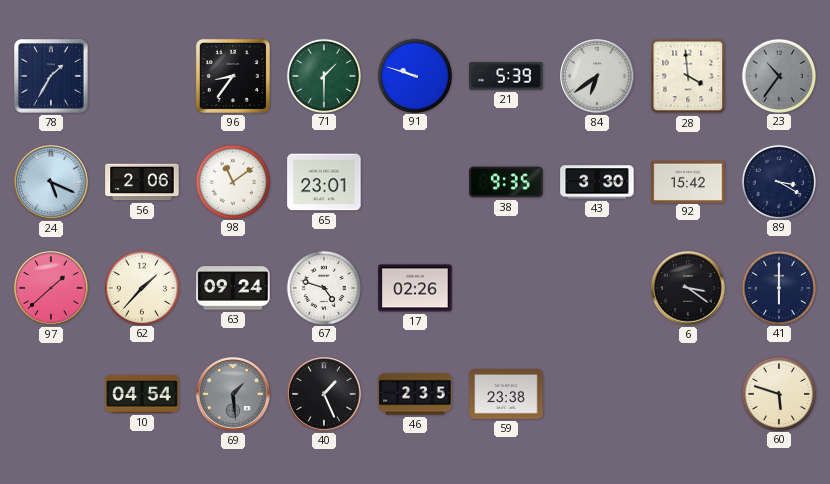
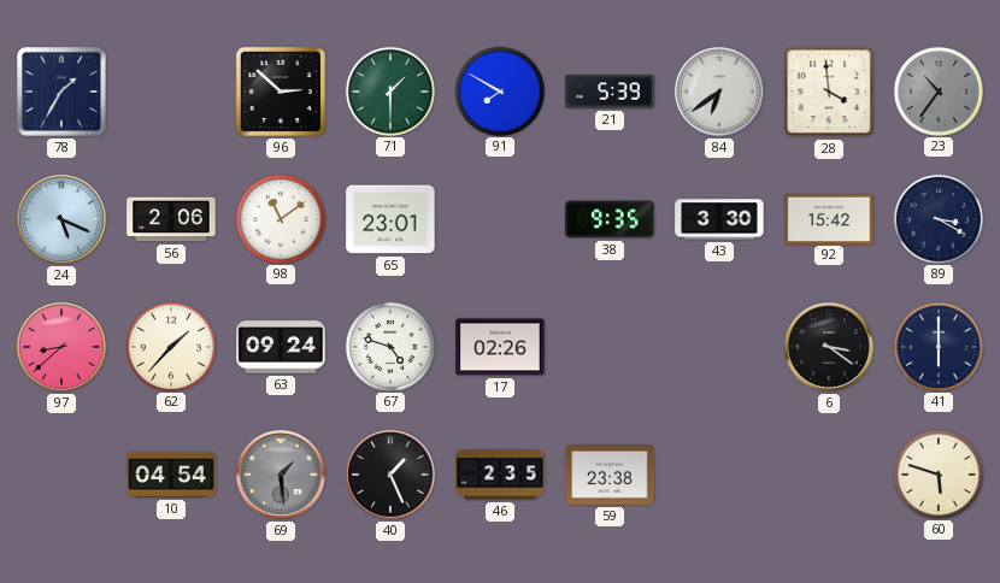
96: 8:36 -> 2:52 (281, 92)
91: 9:48 -> 7:50 (499, 90)
97: 1:38 -> 8:38 (63, 348)
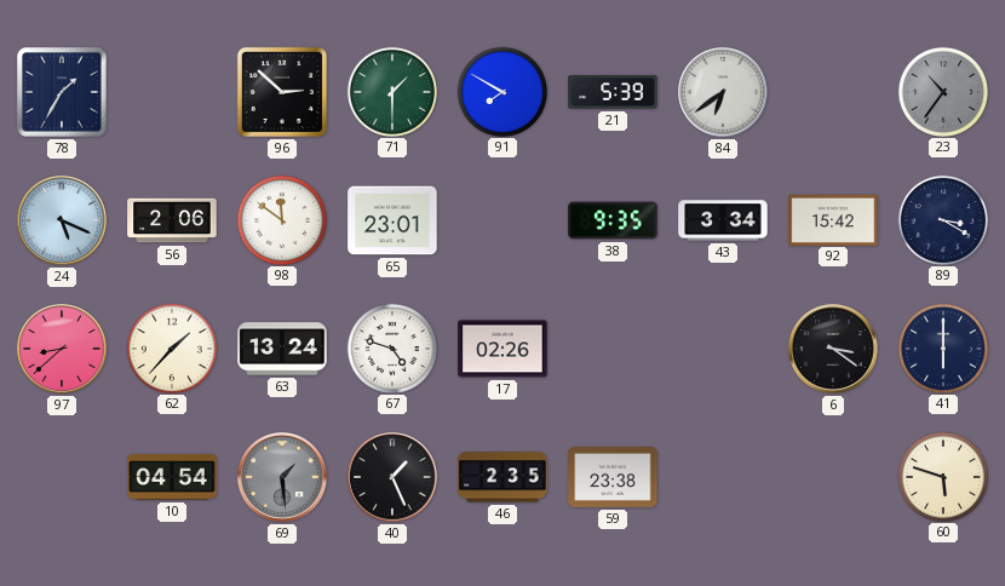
28: 3:59 -> none (829, 92)
98: 11:09 -> 11:51 (281, 219)
43: 3:30 -> 3:34 (723, 220)
63: 09:24 -> 13:24 (282, 349)
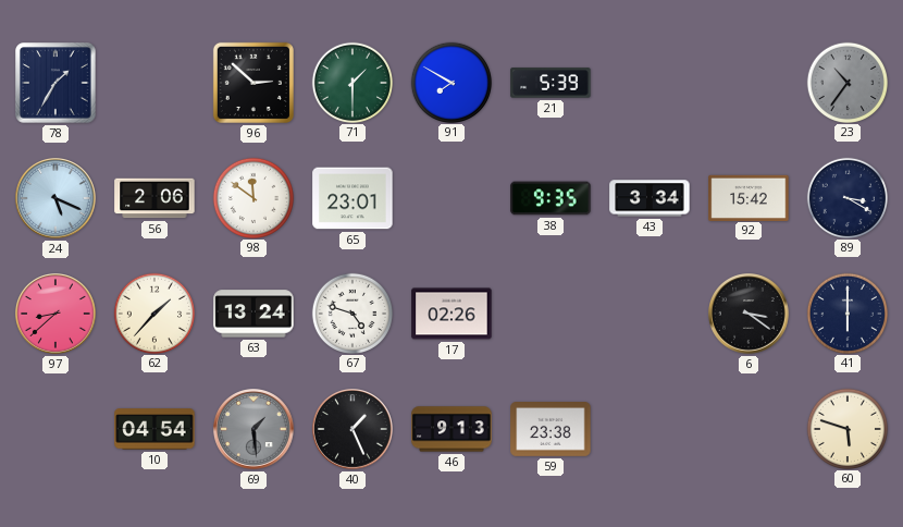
84: 6:39 -> none (724, 93)
46: 2:35 -> 9:13 (451, 429)
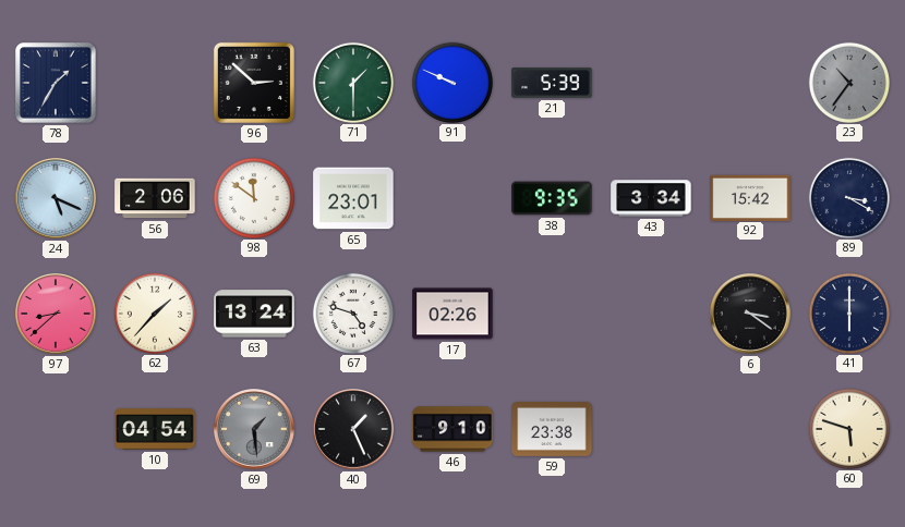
91: 7:50 -> 9:49 (451, 82)
46: 9:13 -> 9:10 (452, 429)
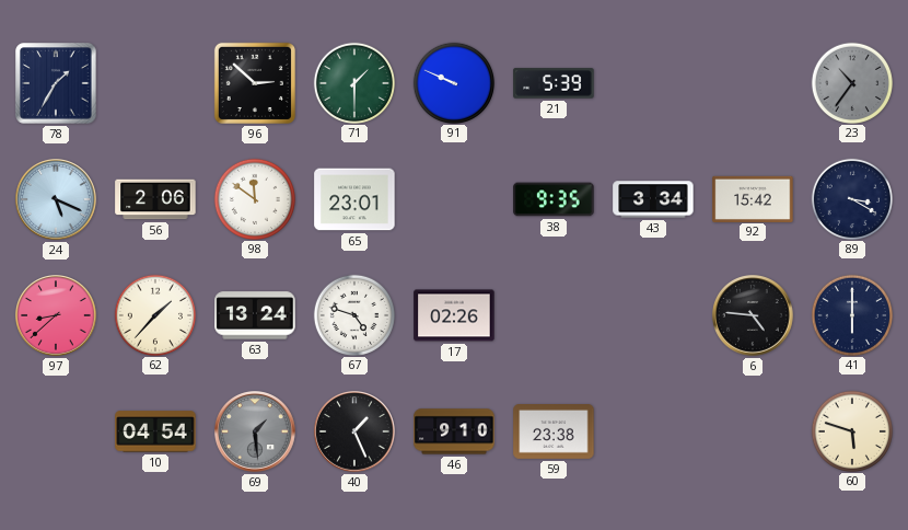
6: 3:21 -> 4:46 (754, 316)
